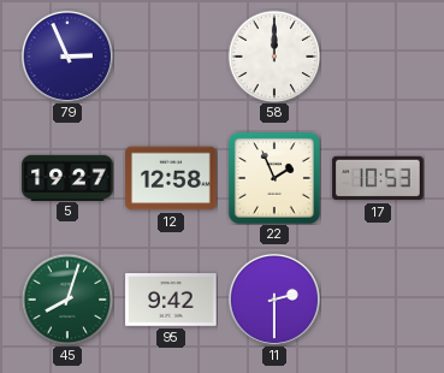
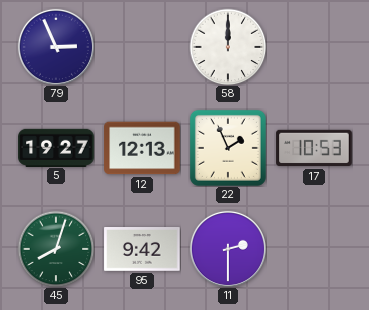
12: 12:58 -> 12:13 (142, 148)
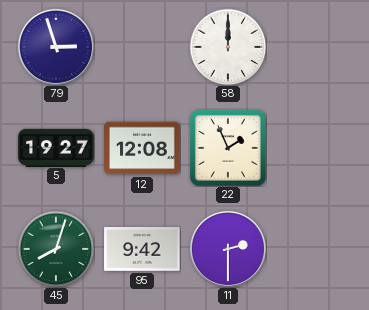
79: 2:56 -> 2:57 (56, 47)
12: 12:13 -> 12:08 (142, 148)
17: 10:53 -> none (314, 148)
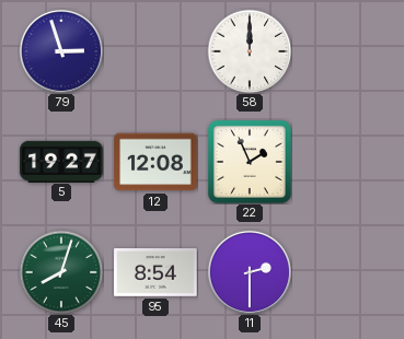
95: 9:42 -> 8:54 (155, 273)
